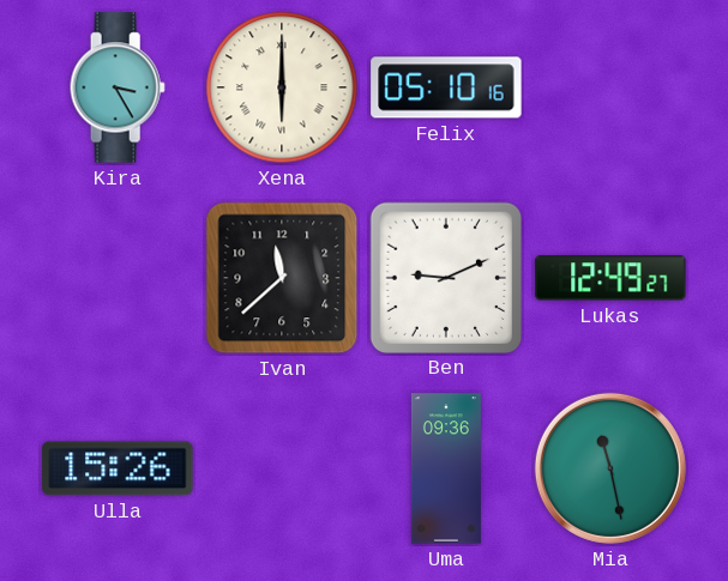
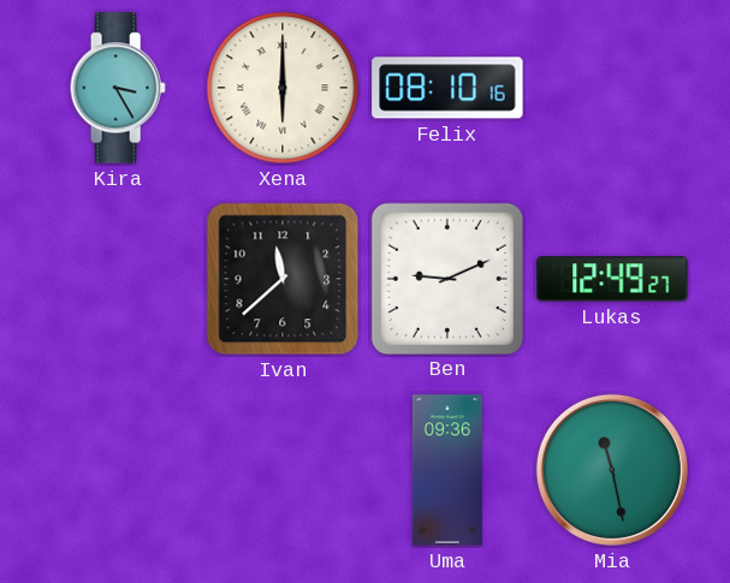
Felix: 05:10 -> 08:10 (447, 88)
Ulla: 15:26 -> none (118, 468)
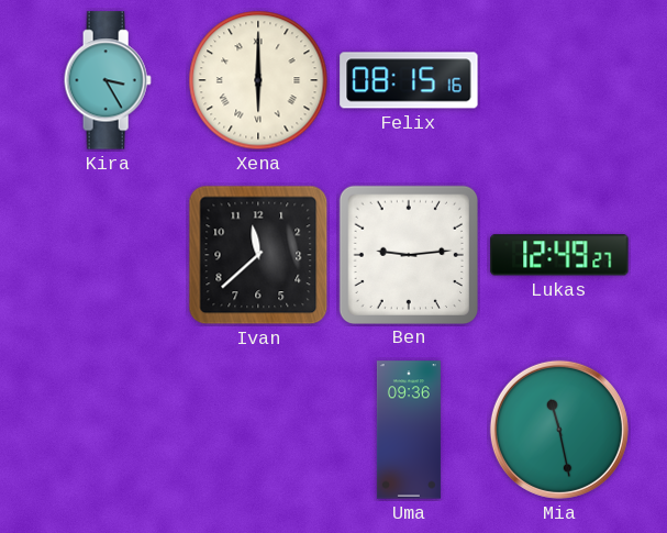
Felix: 08:10 -> 08:15 (409, 80)
Ben: 9:11 -> 9:14 (408, 254)
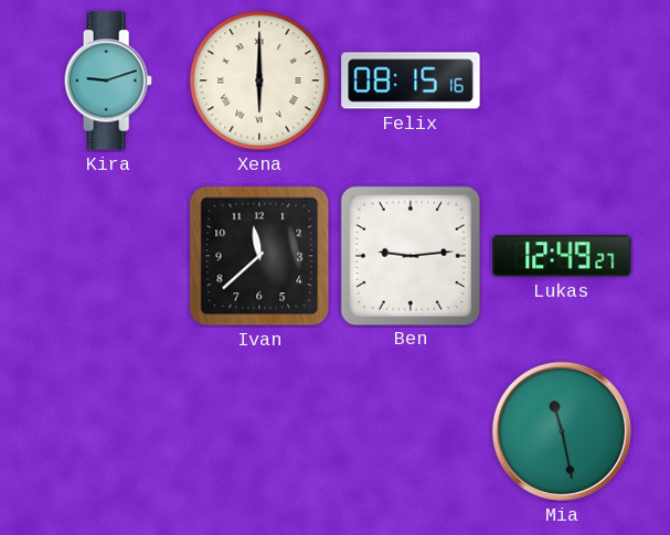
Kira: 3:25 -> 9:12 (108, 81)
Uma: 09:36 -> none (409, 430)
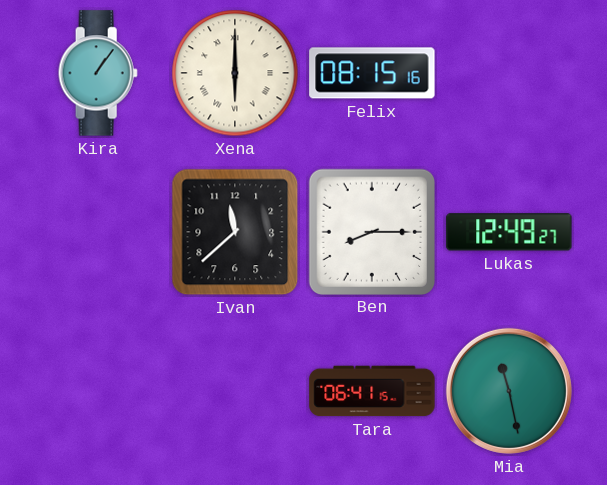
Kira: 9:12 -> 1:06 (98, 73)
Ben: 9:14 -> 8:15 (371, 231)
Tara: none -> 06:41 (372, 391)
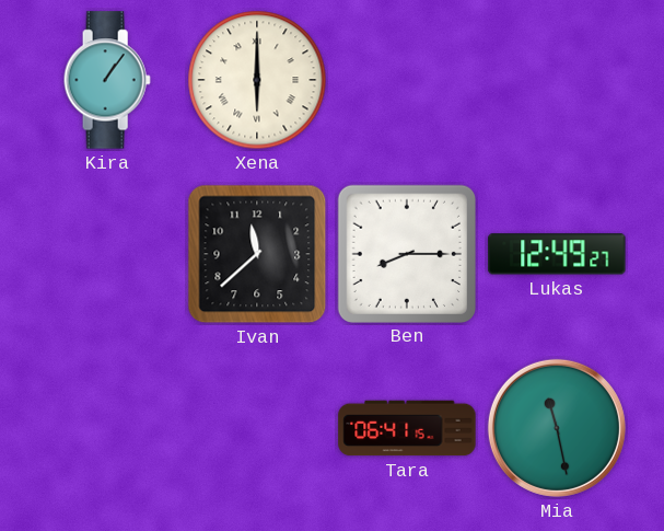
Felix: 08:15 -> none (372, 73)
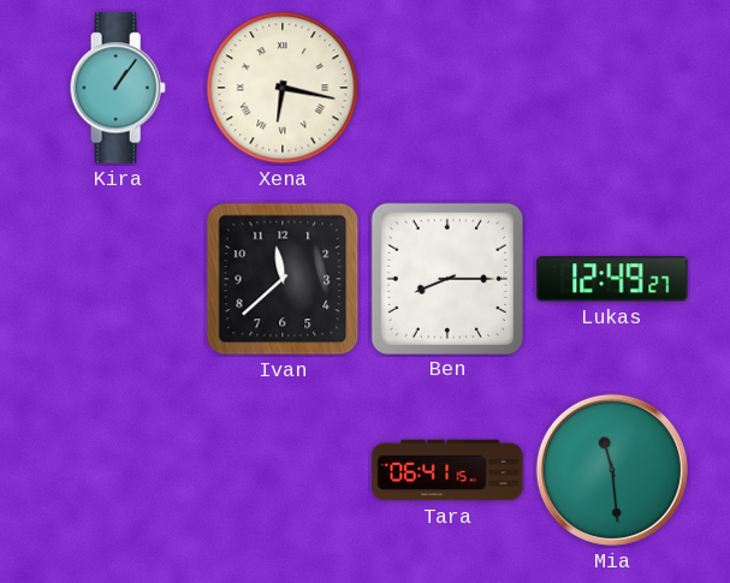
Xena: 6:00 -> 6:17 (283, 88)
Mia: 11:28 -> 11:29 (612, 470)
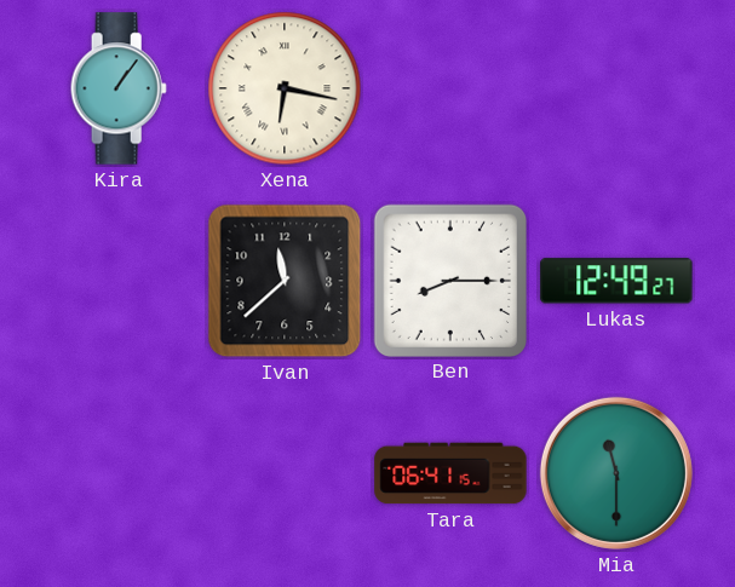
Mia: 11:29 -> 11:30 (616, 473)
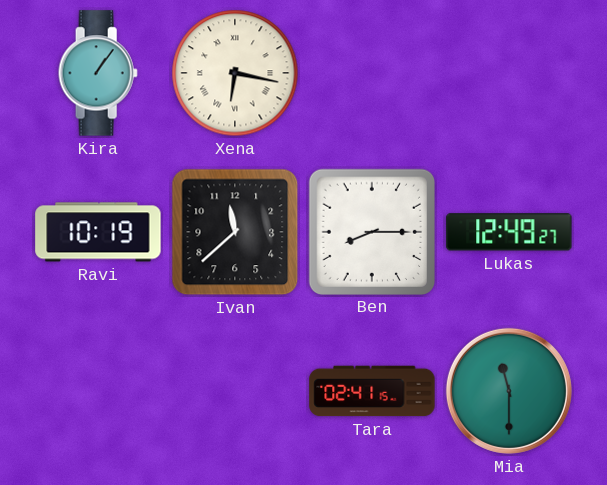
Ravi: none -> 10:19 (98, 232)
Tara: 06:41 -> 02:41 (372, 391)
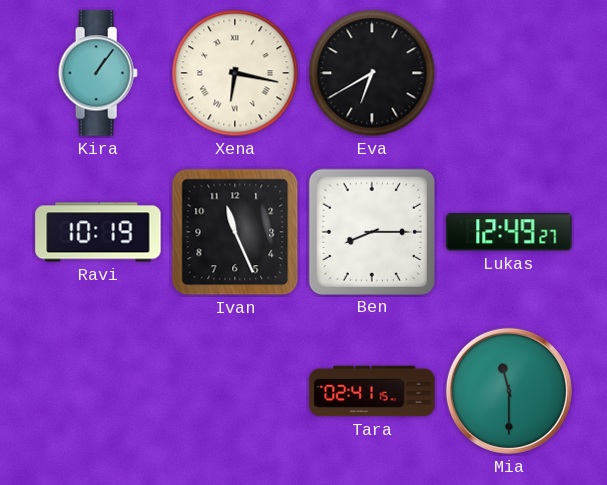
Eva: none -> 6:40 (372, 73)
Ivan: 11:38 -> 11:26 (235, 232)
